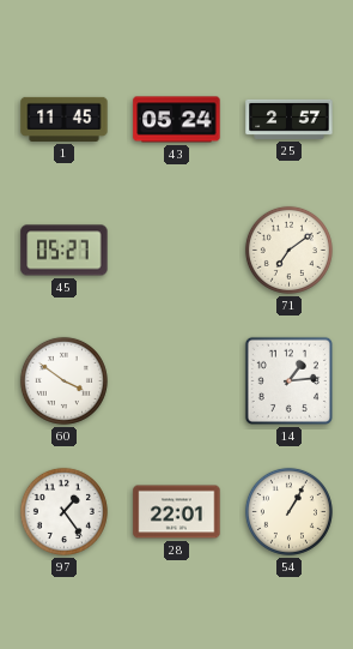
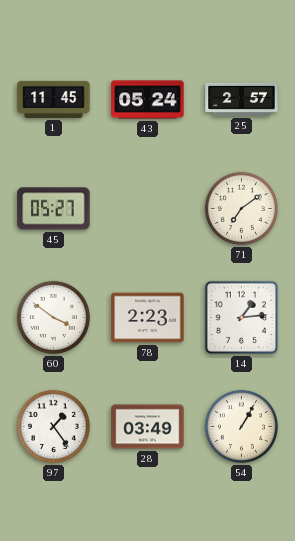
78: none -> 2:23 (148, 318)
28: 22:01 -> 03:49 (148, 427)
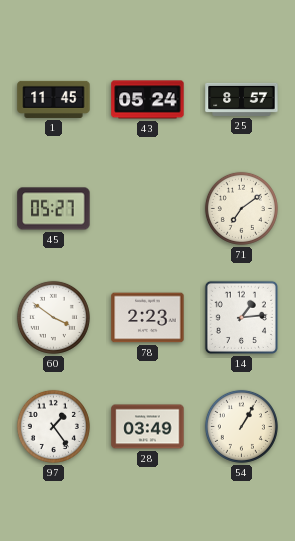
25: 2:57 -> 8:57 (242, 99)
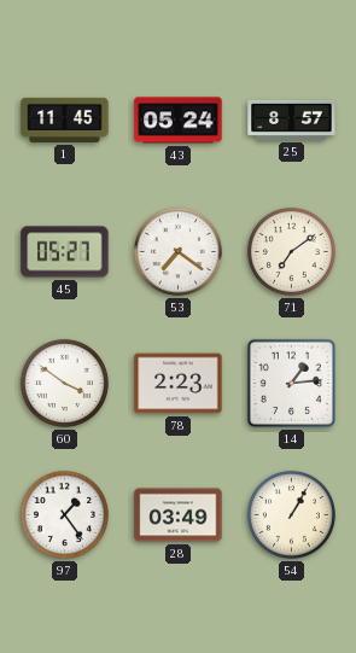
53: none -> 7:21 (177, 251)
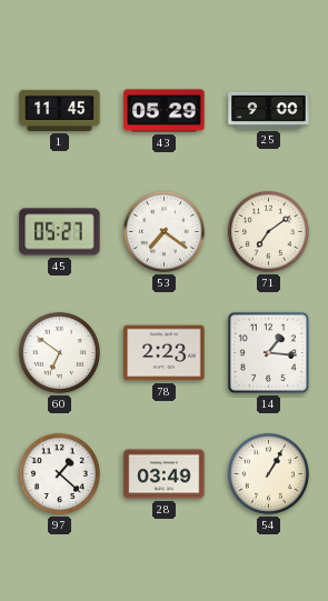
43: 05:24 -> 05:29 (165, 111)
25: 8:57 -> 9:00 (269, 110)
60: 3:51 -> 6:51 (59, 352)
14: 1:14 -> 1:16 (268, 352)
97: 1:24 -> 1:22 (59, 473)
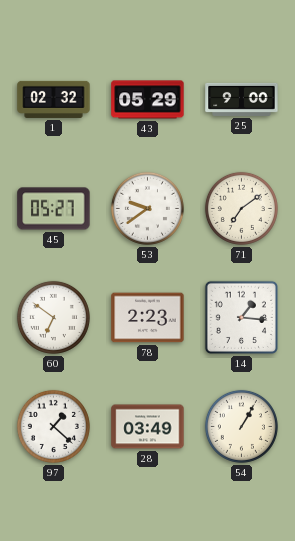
1: 11:45 -> 02:32 (54, 99)
53: 7:21 -> 9:39 (147, 208)
